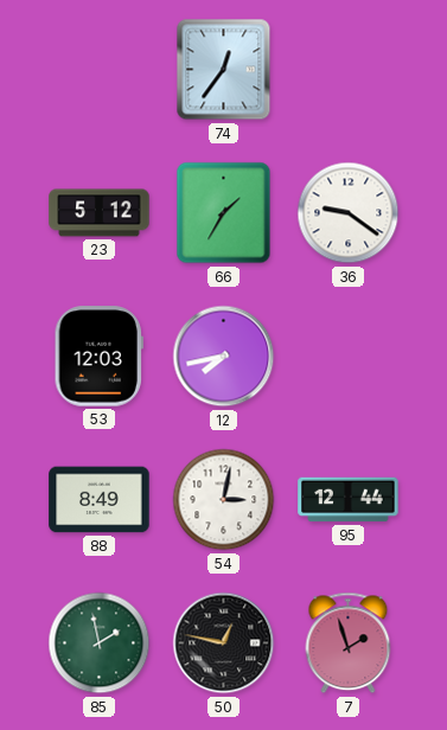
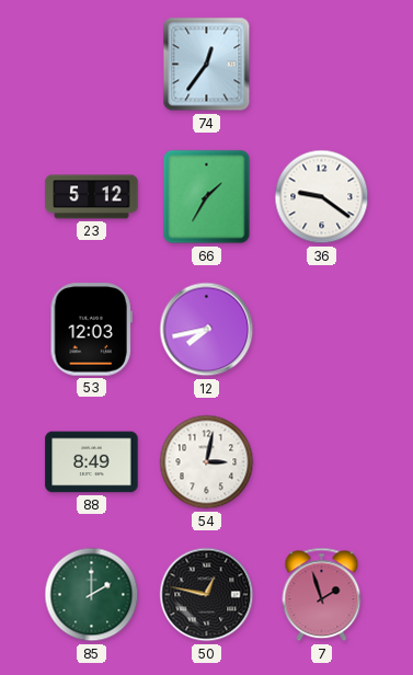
95: 12:44 -> none (349, 500)
85: 1:58 -> 2:00 (92, 595)
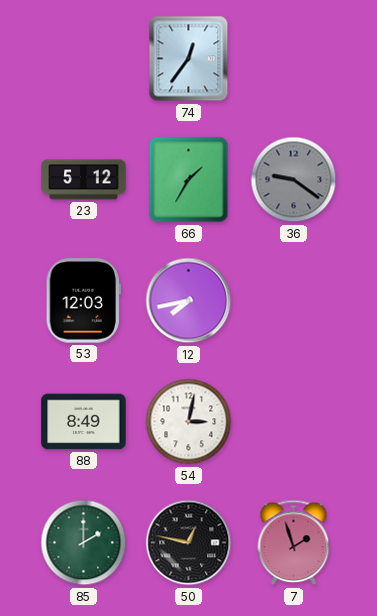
36 dial: white -> grey (294, 180)
